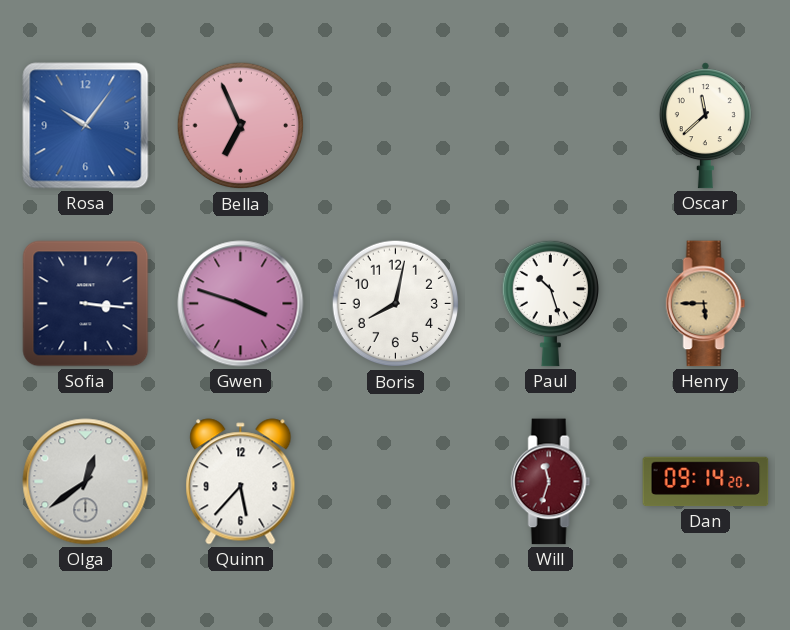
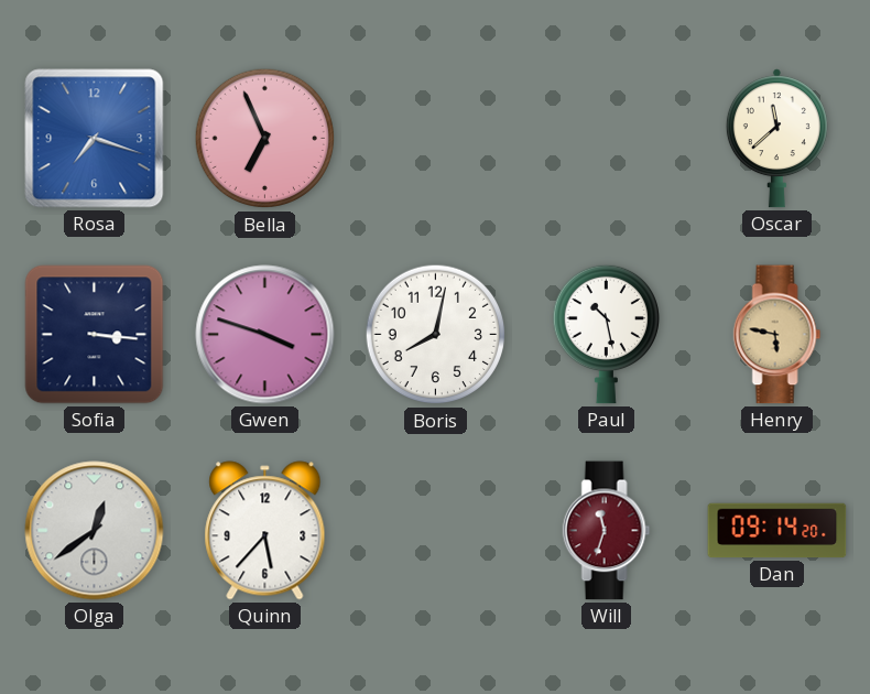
Rosa: 10:06 -> 7:18 (95, 139)
Paul: 10:27 -> 10:28 (606, 334)
Henry: 5:45 -> 5:47 (777, 335)
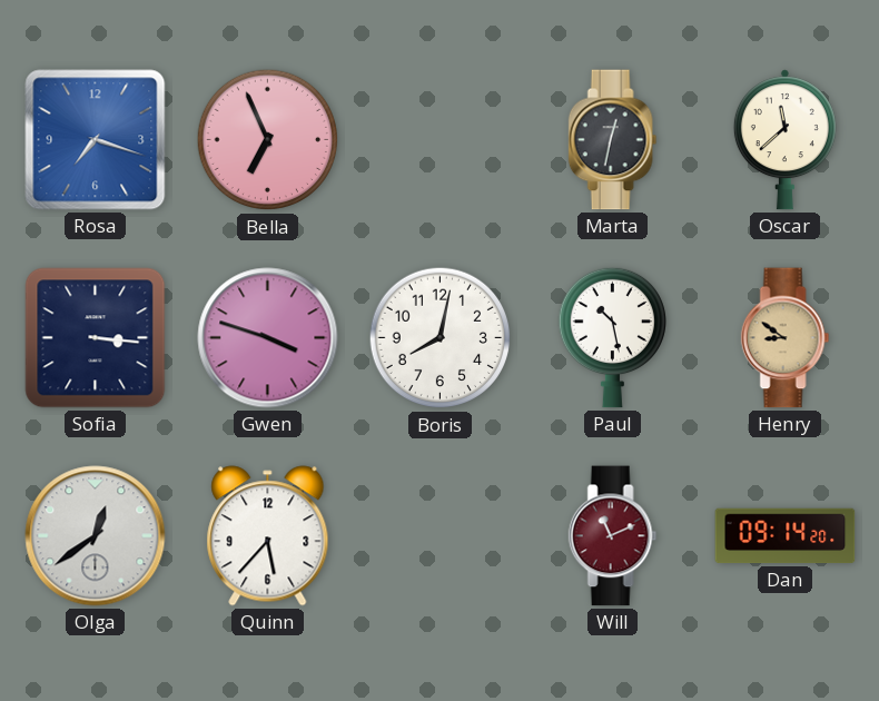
Marta: none -> 12:32 (613, 140)
Henry: 5:47 -> 8:51 (786, 338)
Will: 11:33 -> 11:11 (613, 536)
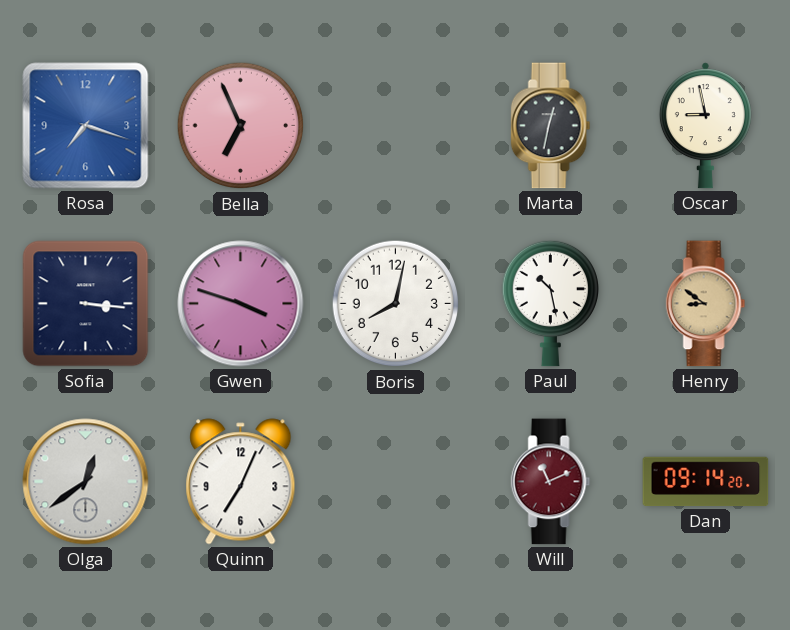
Oscar: 11:38 -> 8:58 (705, 126)
Quinn: 5:37 -> 7:04 (241, 482)
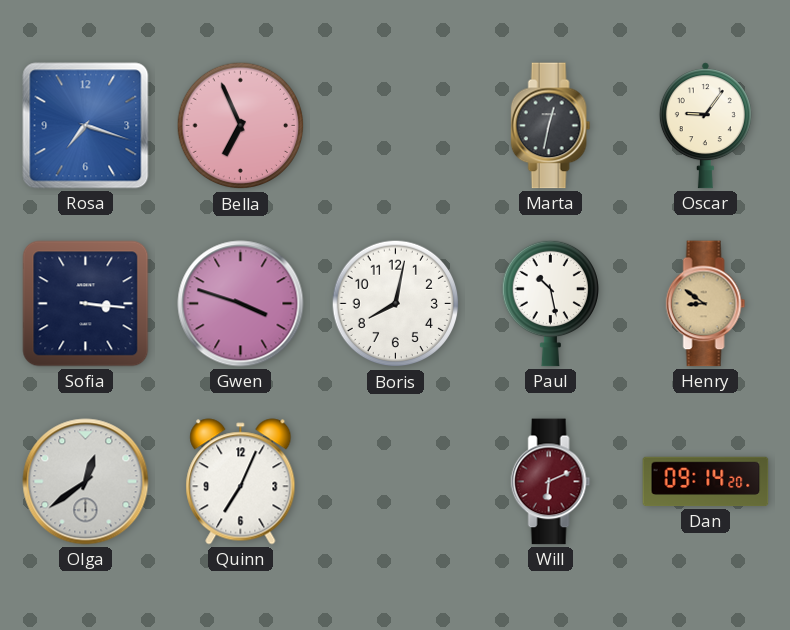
Oscar: 8:58 -> 9:06 (705, 126)
Will: 11:11 -> 6:11 (551, 482)
